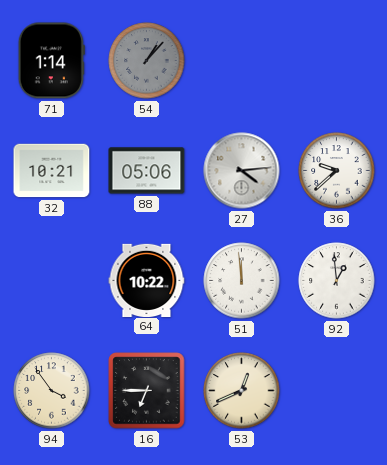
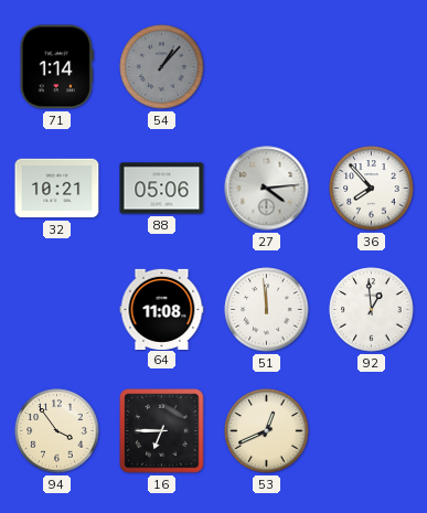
36: 9:38 -> 7:53 (372, 189)
64: 10:22 -> 11:08 (162, 309)
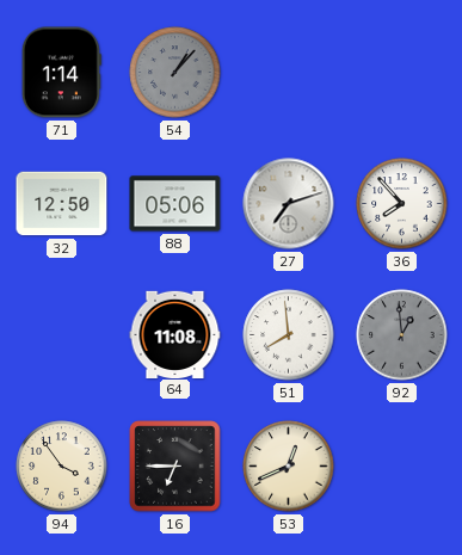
32: 10:21 -> 12:50 (62, 204)
27: 4:14 -> 7:12 (289, 204)
51: 11:59 -> 7:59 (289, 335)
92 dial: white -> grey (402, 335)
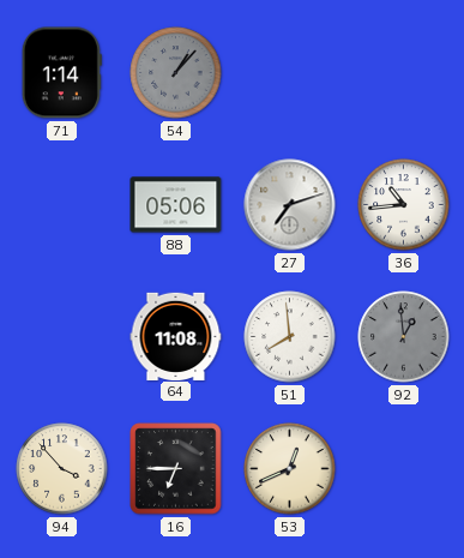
32: 12:50 -> none (62, 204)
36: 7:53 -> 10:44 (404, 205)
94: 3:54 -> 3:53 (62, 469)
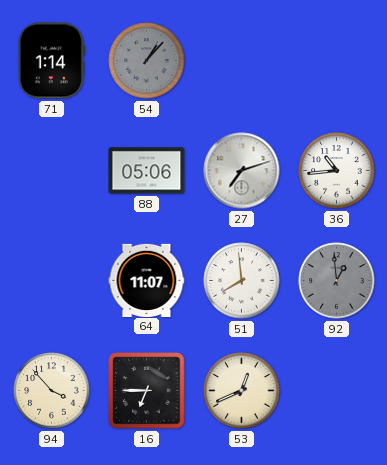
64: 11:08 -> 11:07 (147, 280)
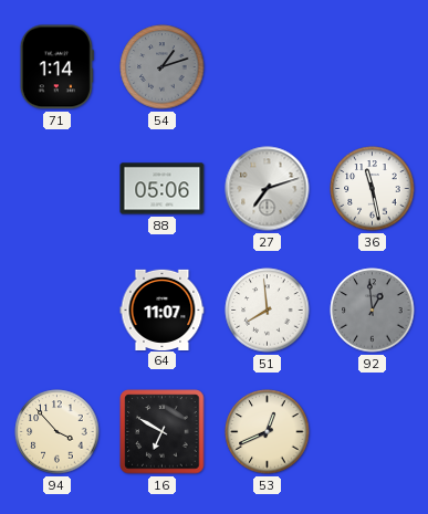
54: 1:07 -> 1:12 (163, 67)
36: 10:44 -> 11:28 (373, 189)
16: 6:45 -> 6:50 (163, 432)
